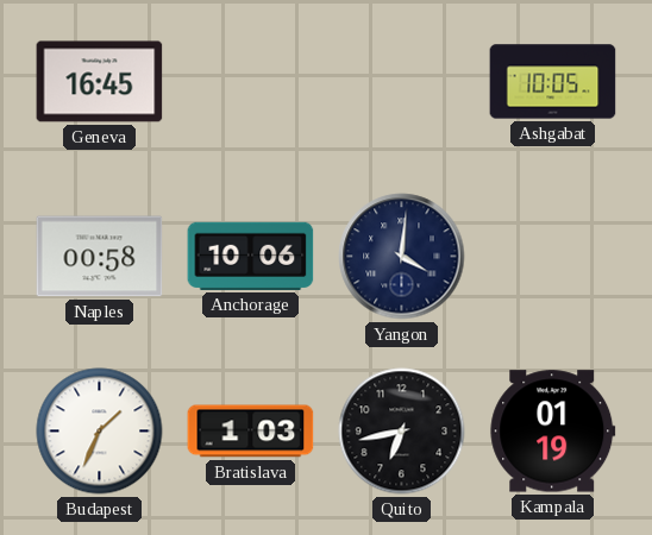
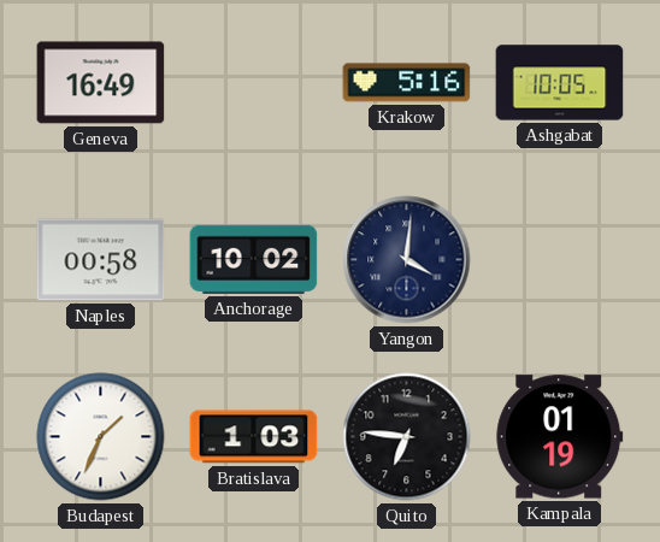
Geneva: 16:45 -> 16:49 (101, 83)
Krakow: none -> 5:16 (407, 83)
Anchorage: 10:06 -> 10:02 (254, 259)
Quito: 6:43 -> 6:46 (407, 437)
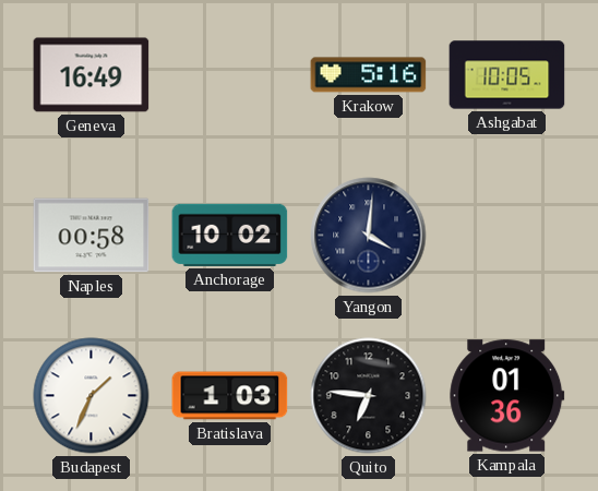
Kampala: 01:19 -> 01:36 (507, 396)
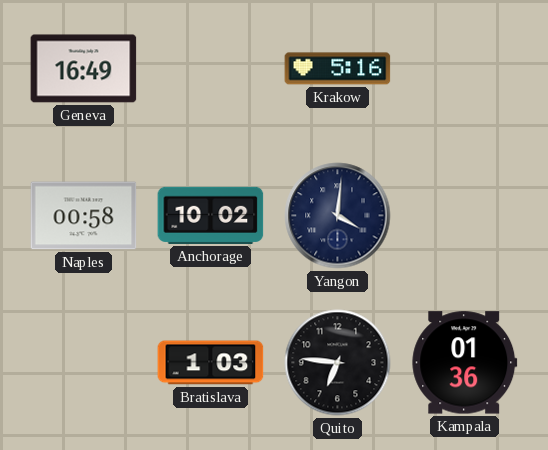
Ashgabat: 10:05 -> none (507, 75)
Budapest: 1:34 -> none (92, 396)
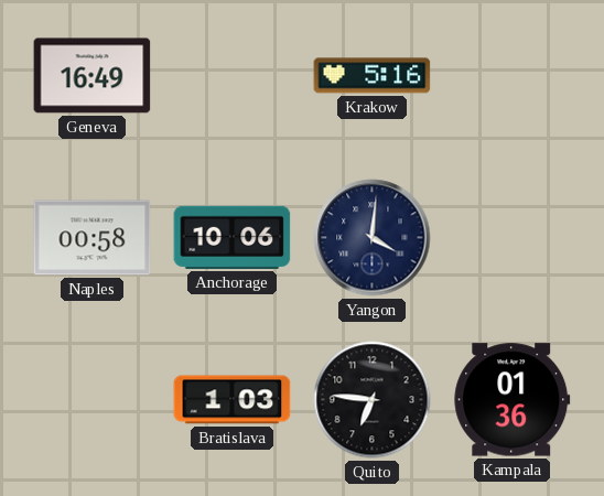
Anchorage: 10:02 -> 10:06 (233, 237)
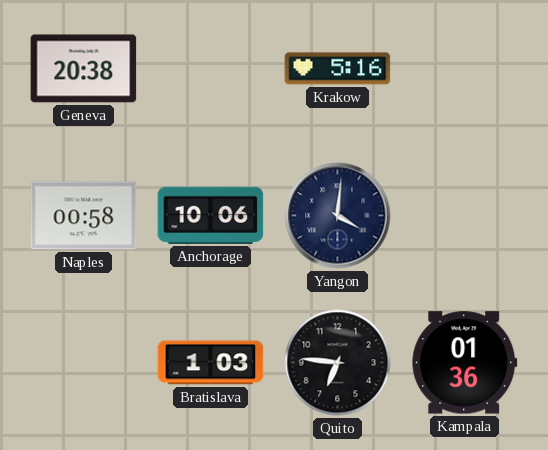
Geneva: 16:49 -> 20:38 (84, 69)
